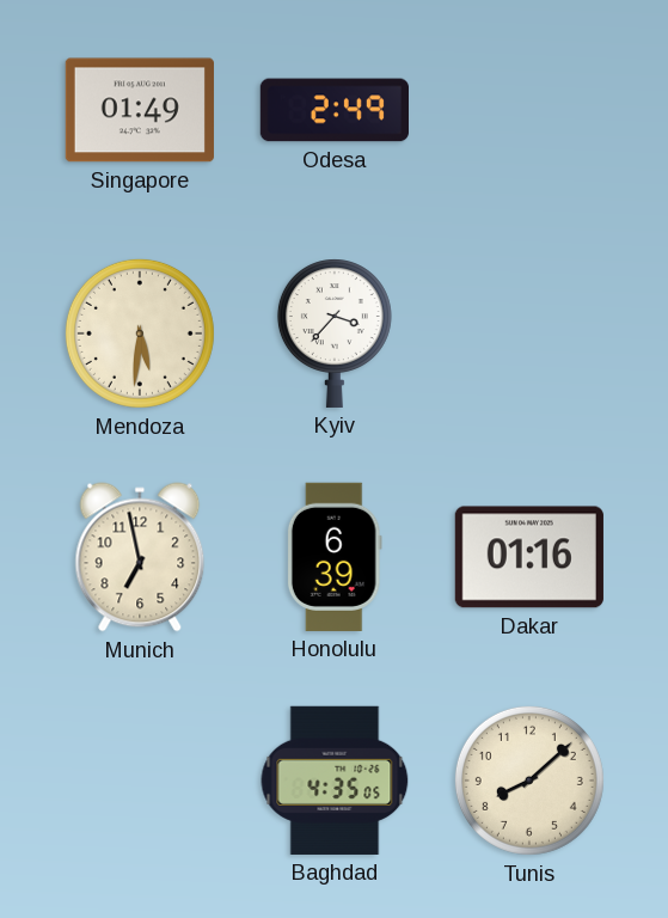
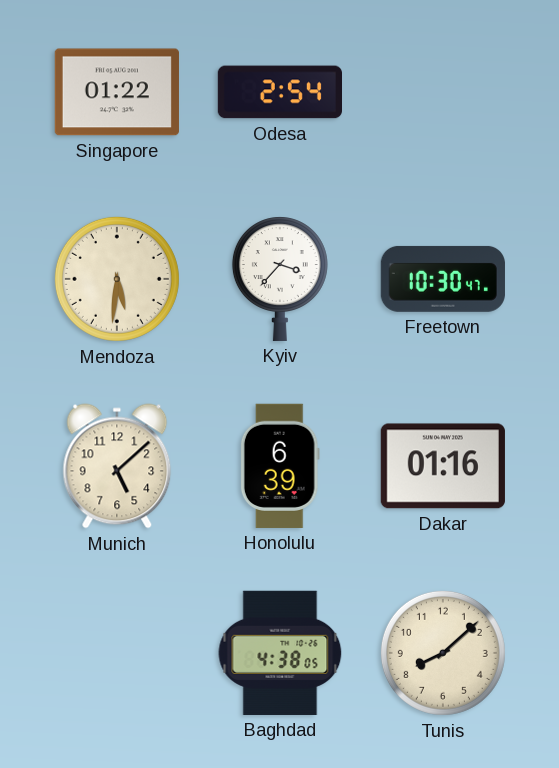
Singapore: 01:49 -> 01:22 (117, 92)
Odesa: 2:49 -> 2:54 (279, 92)
Freetown: none -> 10:30 (443, 279)
Munich: 6:58 -> 5:08 (117, 466)
Baghdad: 4:35 -> 4:38 (280, 653)
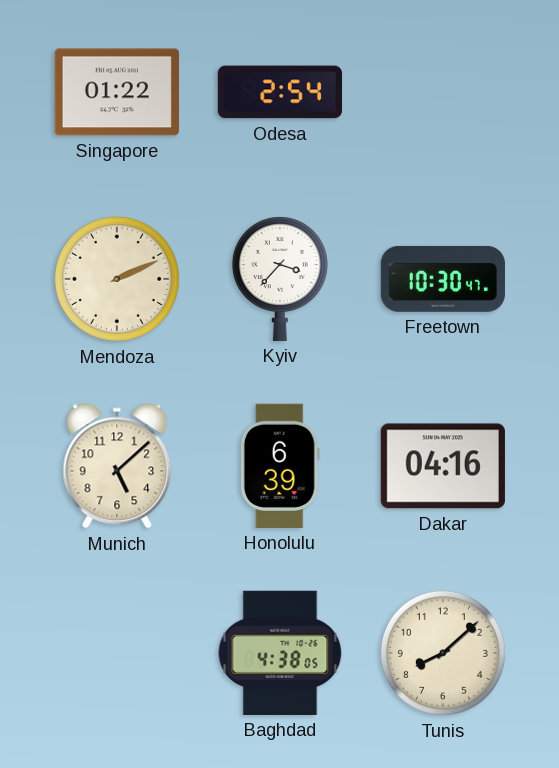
Mendoza: 5:31 -> 2:11 (117, 279)
Dakar: 01:16 -> 04:16 (443, 466)
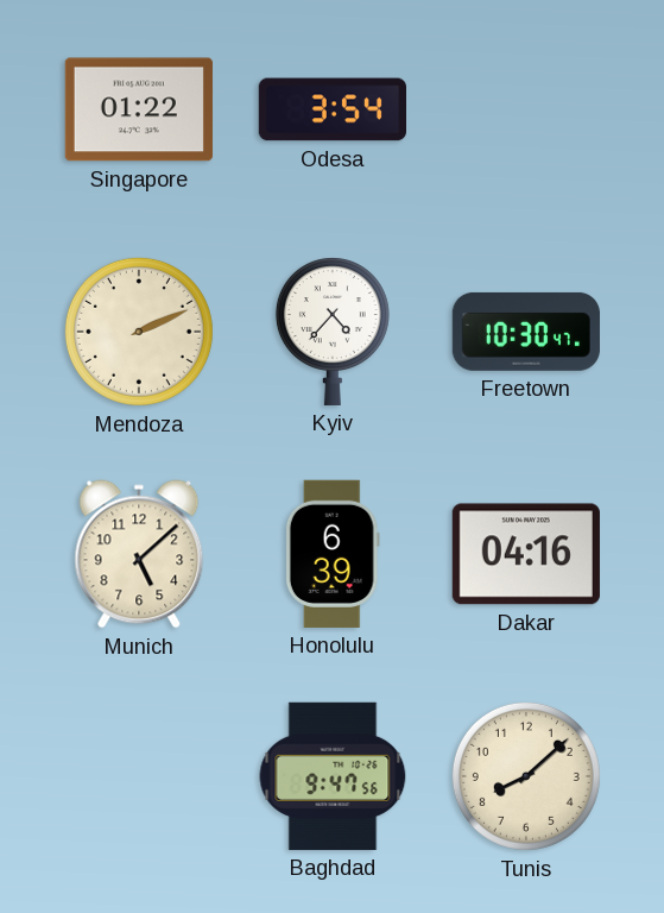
Odesa: 2:54 -> 3:54 (331, 109)
Kyiv: 3:37 -> 4:37 (333, 332)
Baghdad: 4:38 -> 9:47 (333, 776)
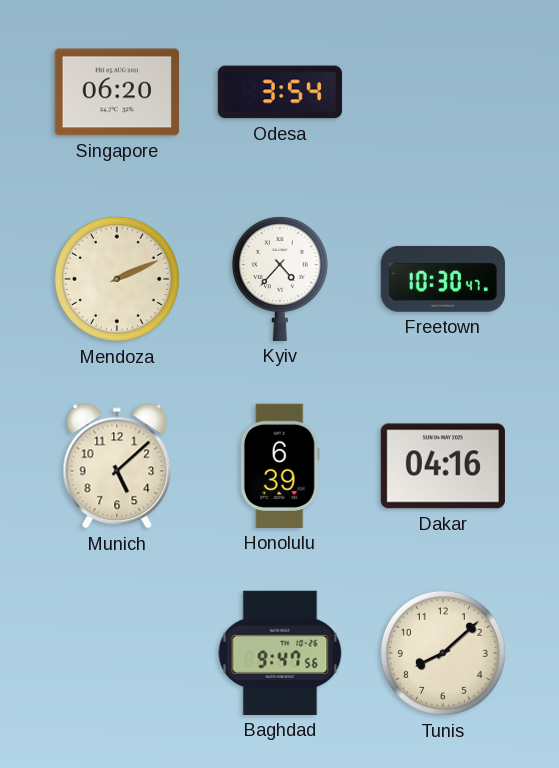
Singapore: 01:22 -> 06:20 (117, 92)
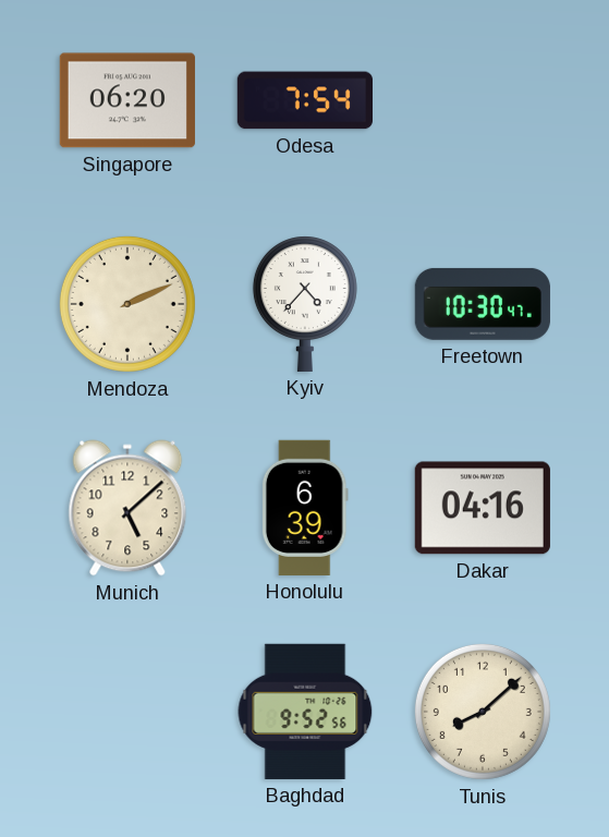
Odesa: 3:54 -> 7:54 (304, 100)
Baghdad: 9:47 -> 9:52 (305, 712)
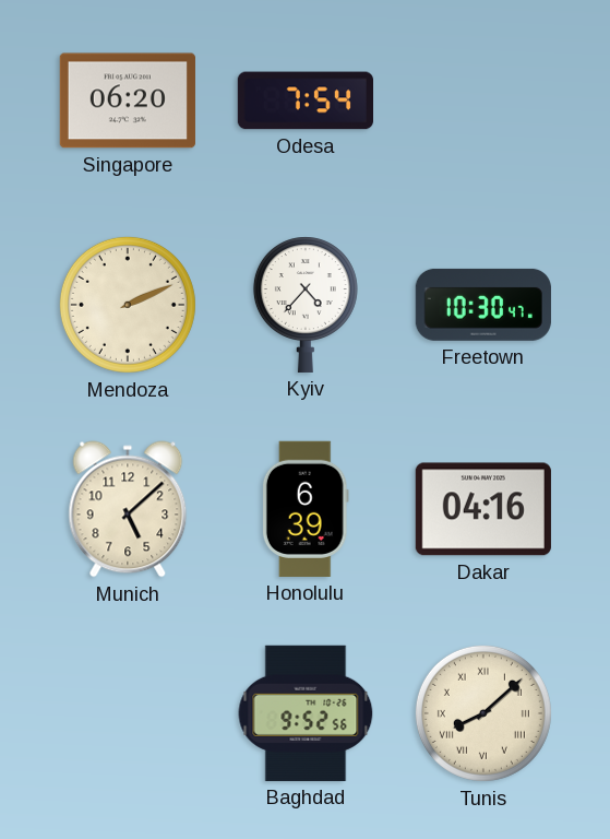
Tunis numerals: Arabic -> Roman (483, 713)
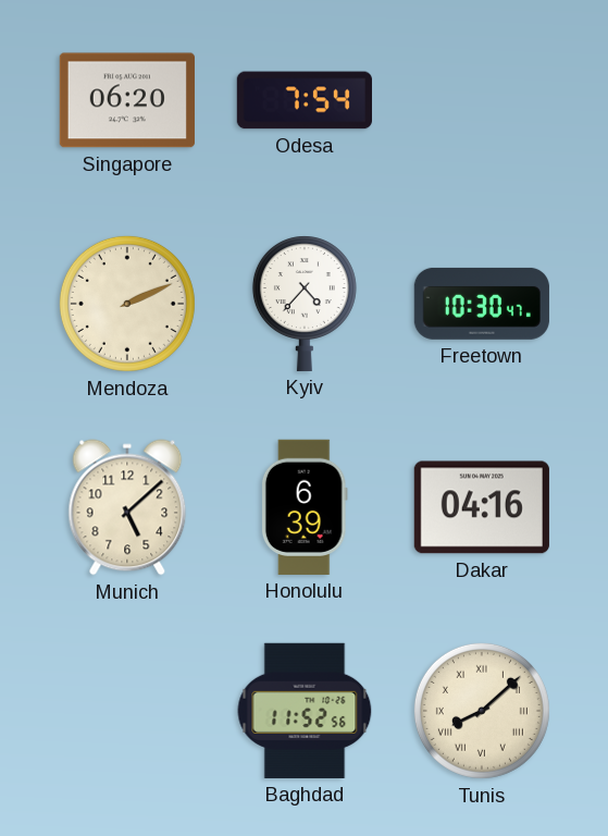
Baghdad: 9:52 -> 11:52 (305, 711)
